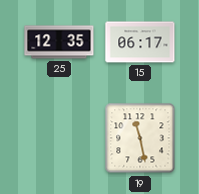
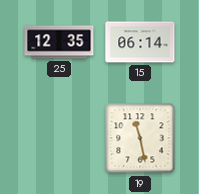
15: 06:17 -> 06:14 (140, 42)
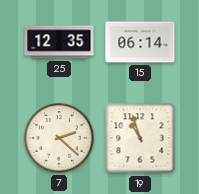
7: none -> 2:22 (59, 138)
19: 11:28 -> 10:57 (140, 138)
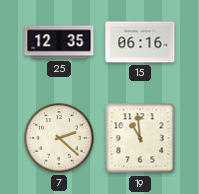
15: 06:14 -> 06:16 (140, 42)
19: 10:57 -> 10:59 (140, 138)
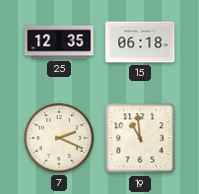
15: 06:16 -> 06:18 (140, 42)
7: 2:22 -> 2:19 (59, 138)
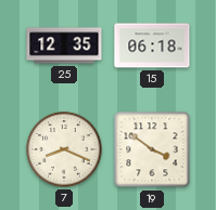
7: 2:19 -> 8:19 (64, 149)
19: 10:59 -> 3:51 (152, 149)
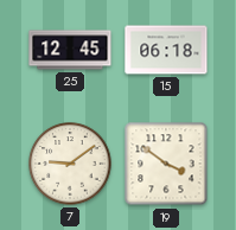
25: 12:35 -> 12:45 (70, 50)
7: 8:19 -> 9:09 (70, 164)
